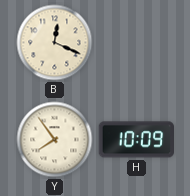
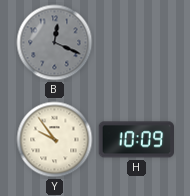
B dial: cream -> grey (55, 43)
Y: 7:54 -> 9:54 (55, 140)
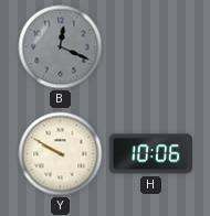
Y: 9:54 -> 9:50 (61, 154)
H: 10:09 -> 10:06 (151, 154)
